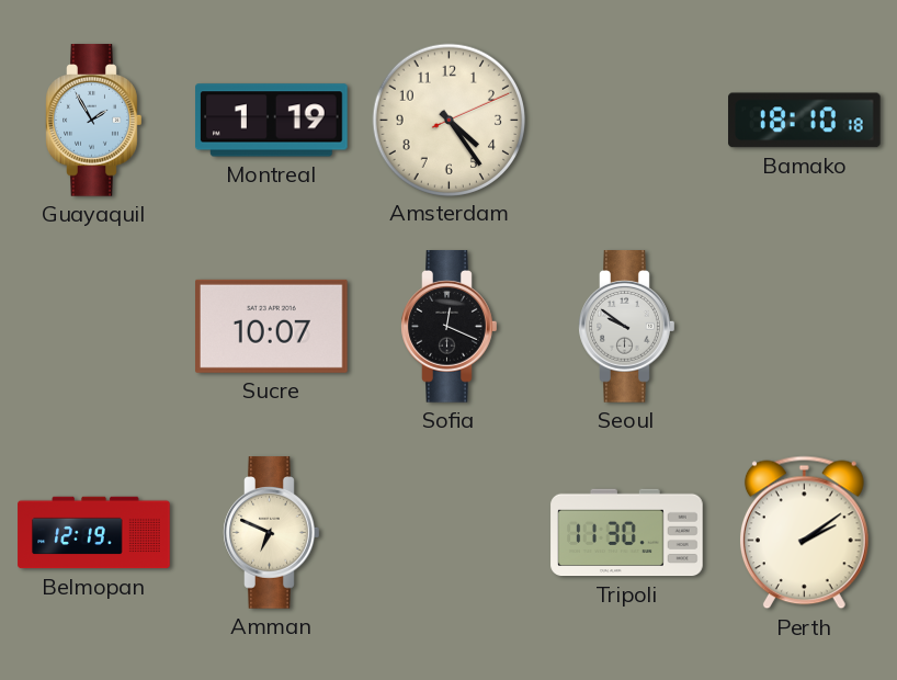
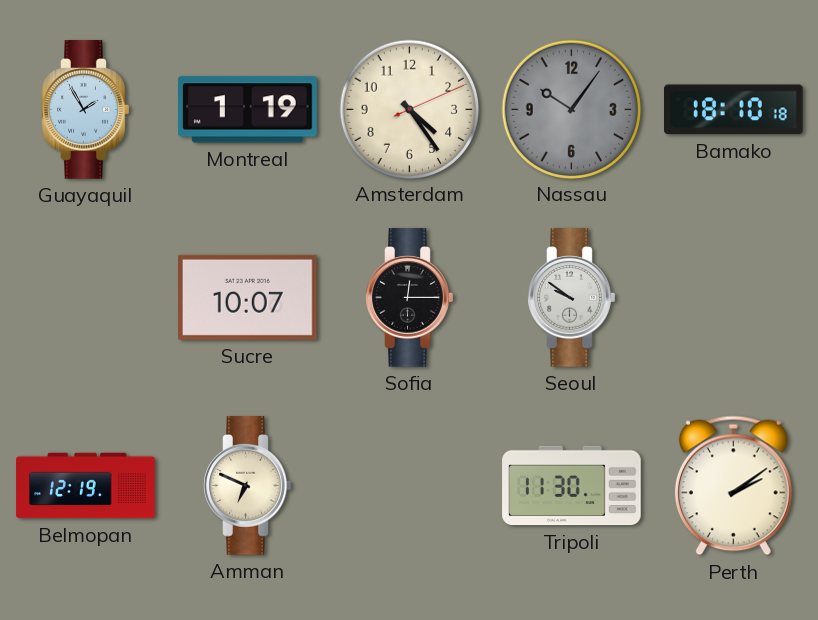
Nassau: none -> 10:06 (571, 109)
Sofia: 12:19 -> 12:15 (410, 298)
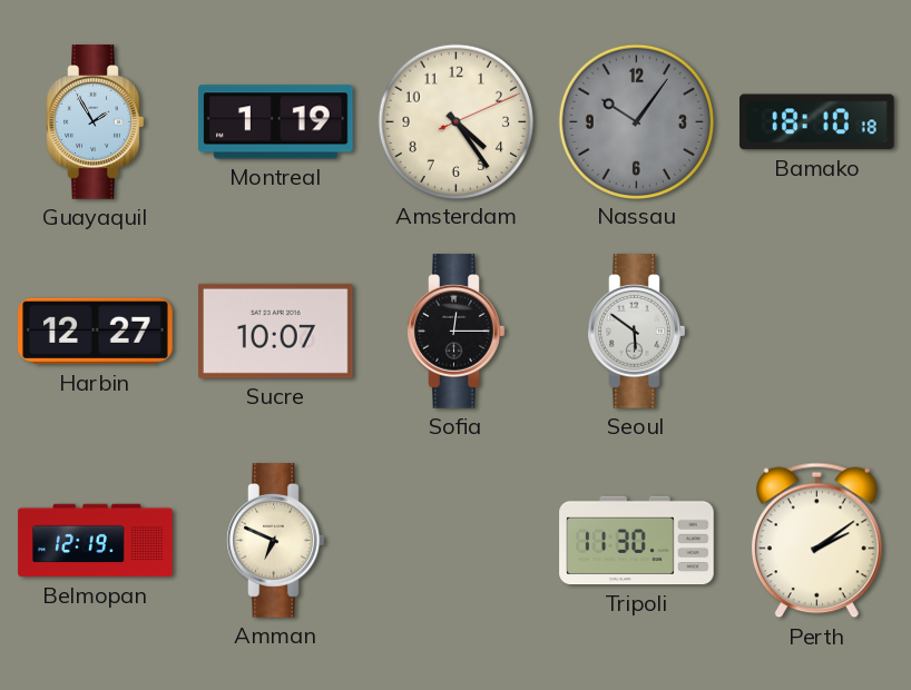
Harbin: none -> 12:27 (96, 332)
Seoul: 9:51 -> 5:51 (637, 332)
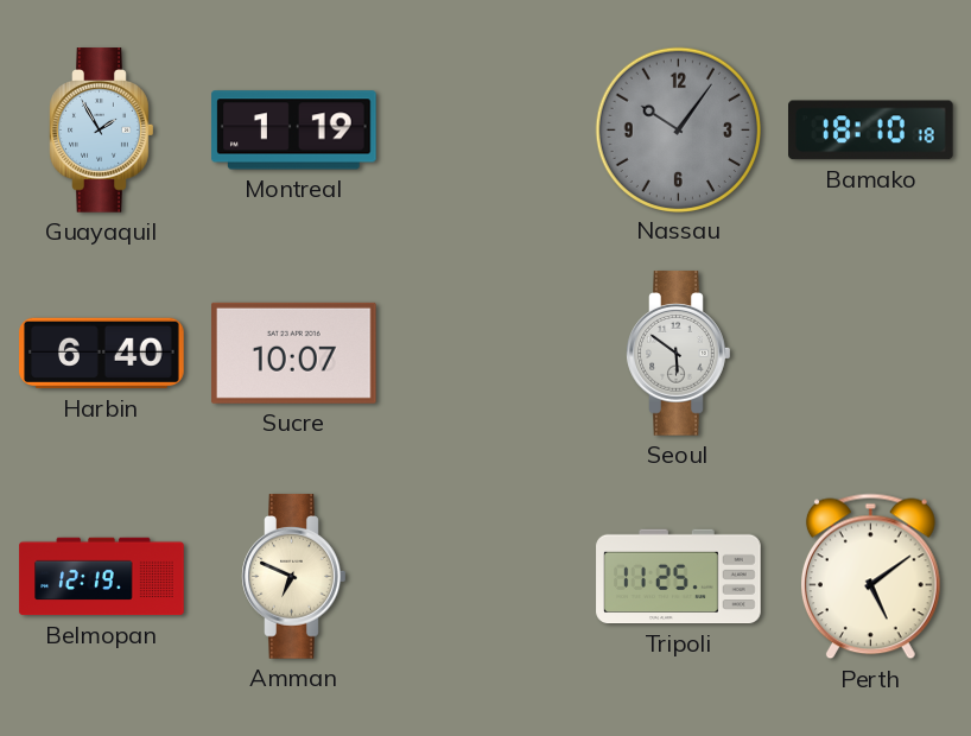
Amsterdam: 4:24 -> none (456, 121)
Harbin: 12:27 -> 6:40 (102, 354)
Sofia: 12:15 -> none (457, 332)
Tripoli: 11:30 -> 11:25 (679, 577)
Perth: 2:09 -> 5:09 (870, 577)
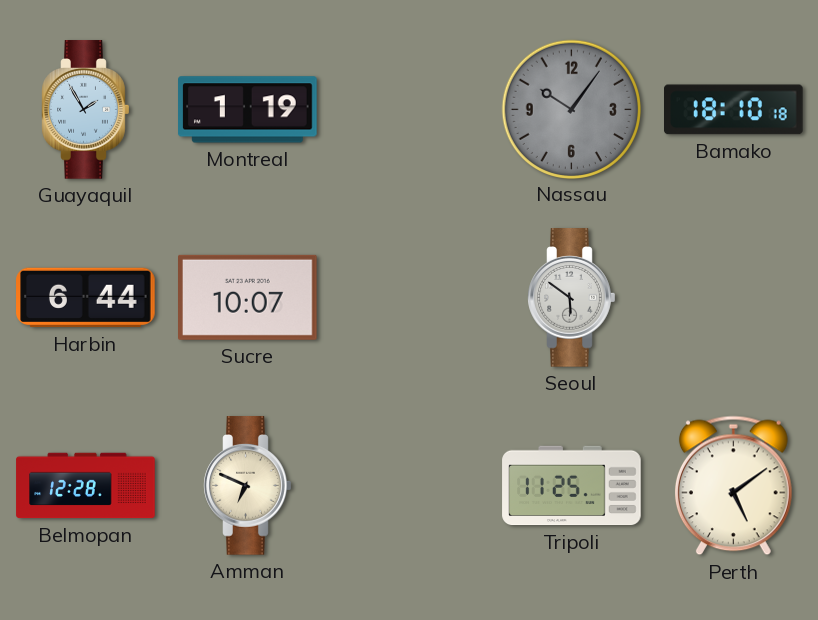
Harbin: 6:40 -> 6:44 (86, 298)
Belmopan: 12:19 -> 12:28 (86, 486)
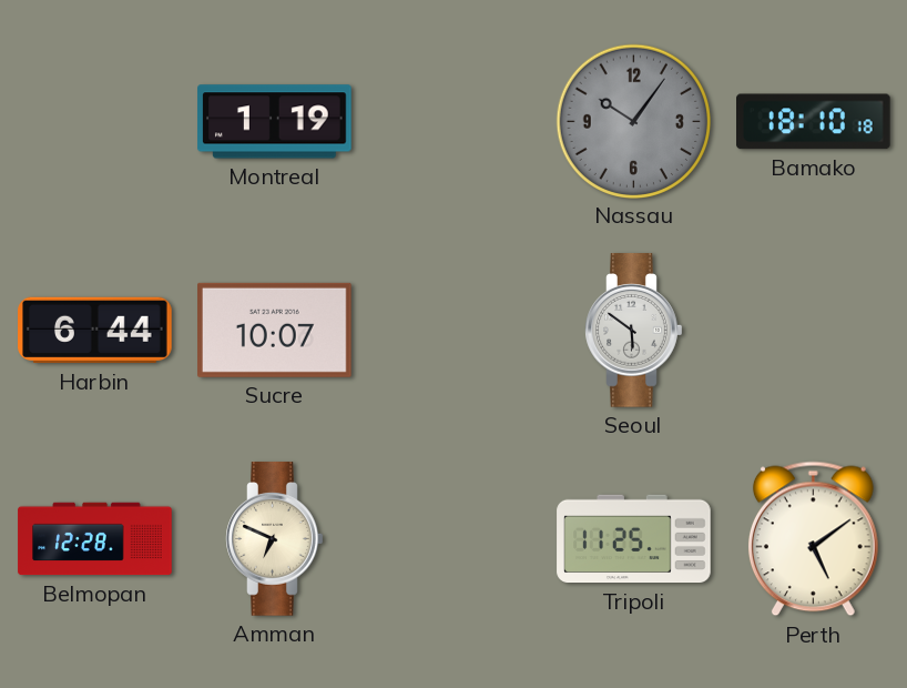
Guayaquil: 1:55 -> none (86, 110)
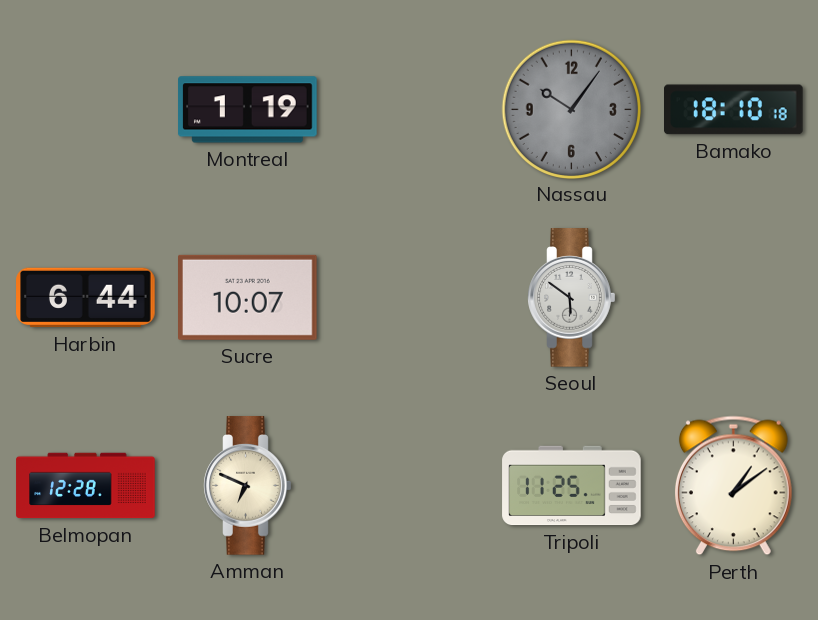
Perth: 5:09 -> 1:09 (733, 486)
